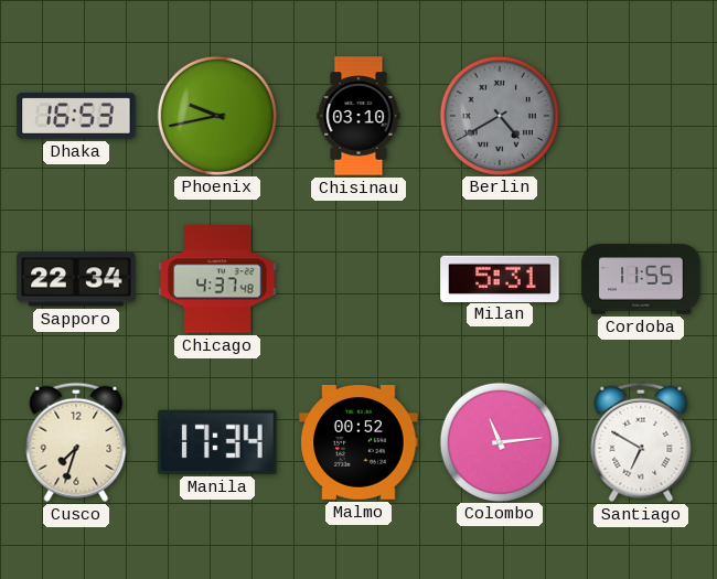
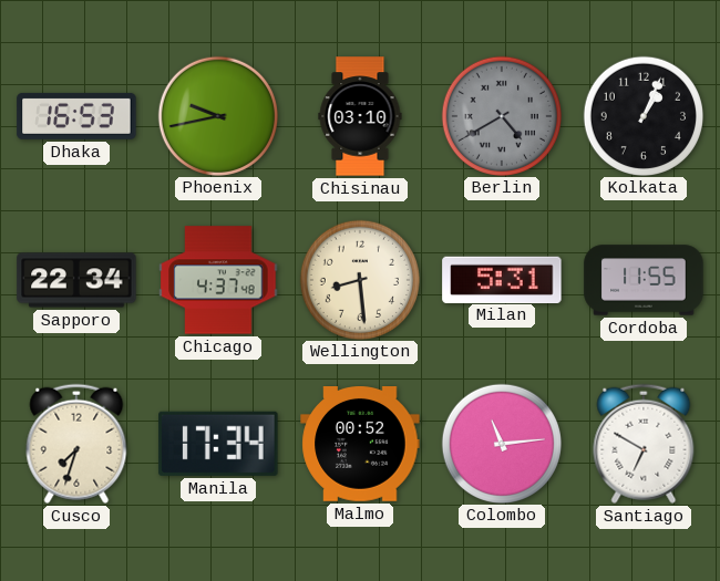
Kolkata: none -> 1:04 (642, 115)
Wellington: none -> 8:29 (359, 279)
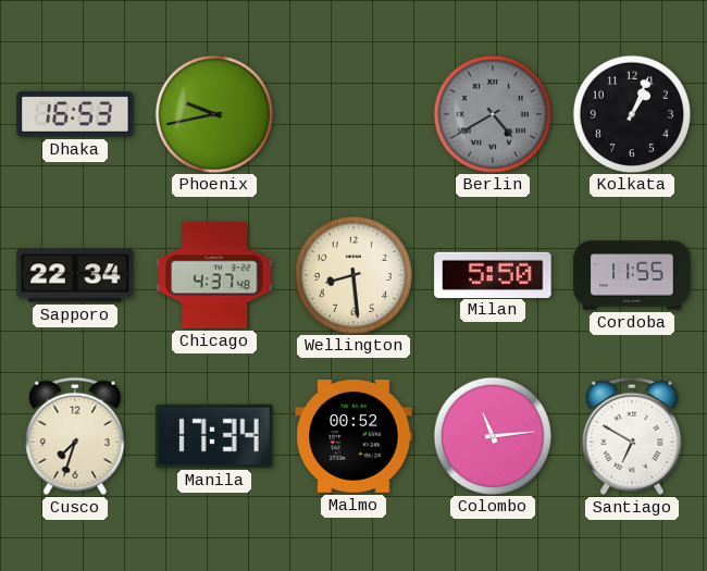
Chisinau: 03:10 -> none (360, 116)
Milan: 5:31 -> 5:50 (493, 274)
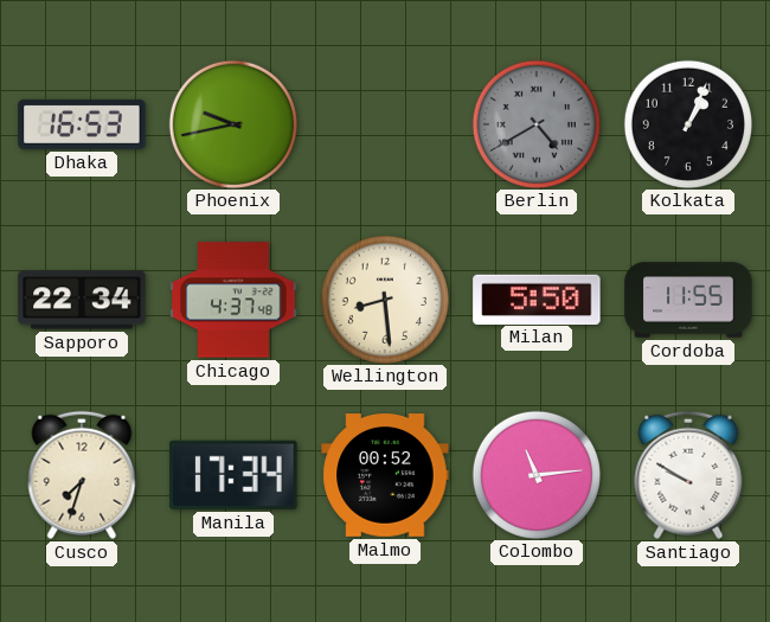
Santiago: 6:50 -> 9:50 (688, 475)
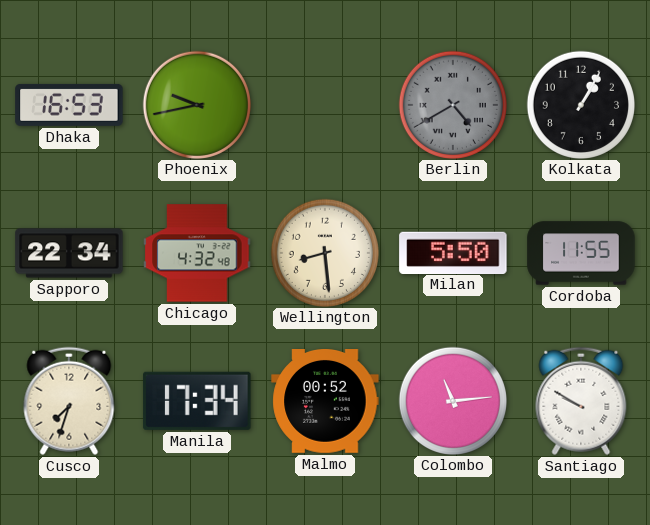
Kolkata: 1:04 -> 1:05 (580, 104)
Chicago: 4:37 -> 4:32 (197, 253)
